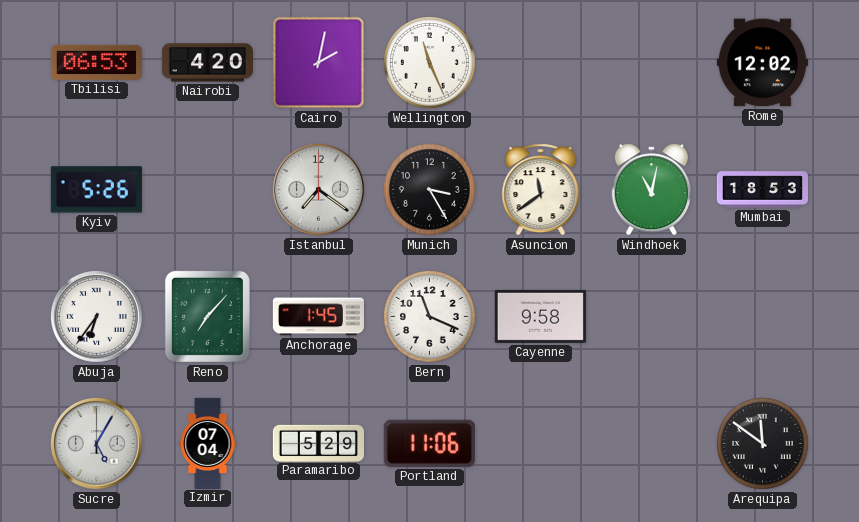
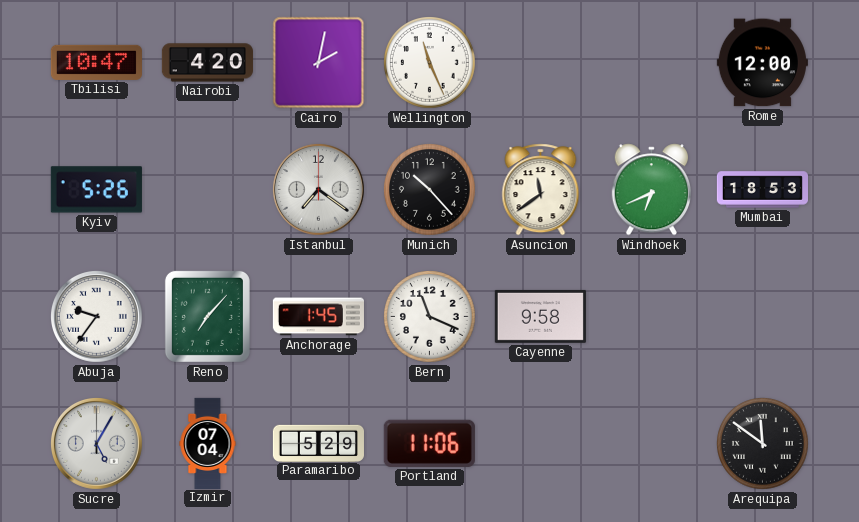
Tbilisi: 06:53 -> 10:47 (96, 62)
Rome: 12:02 -> 12:00 (762, 63)
Munich: 3:25 -> 10:23 (430, 190)
Windhoek: 11:02 -> 6:41 (651, 190)
Abuja: 6:36 -> 9:36 (96, 316)
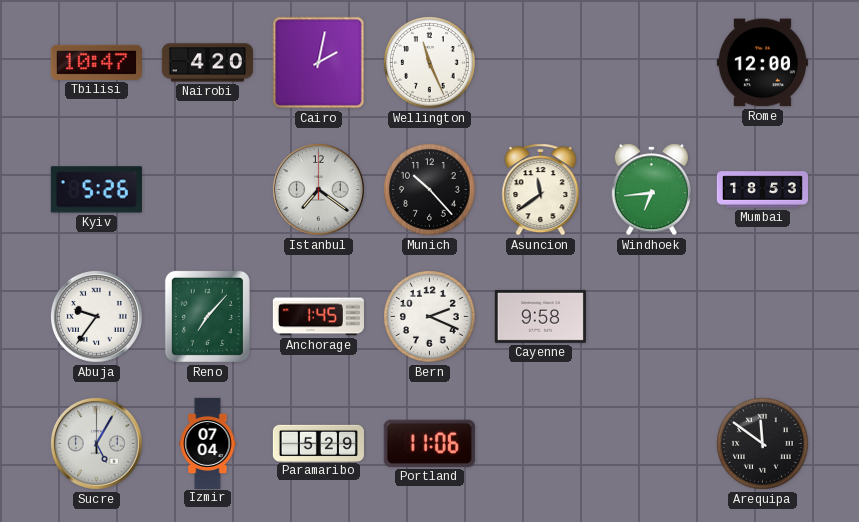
Windhoek: 6:41 -> 6:44 (651, 190)
Bern: 11:19 -> 2:19 (430, 317)
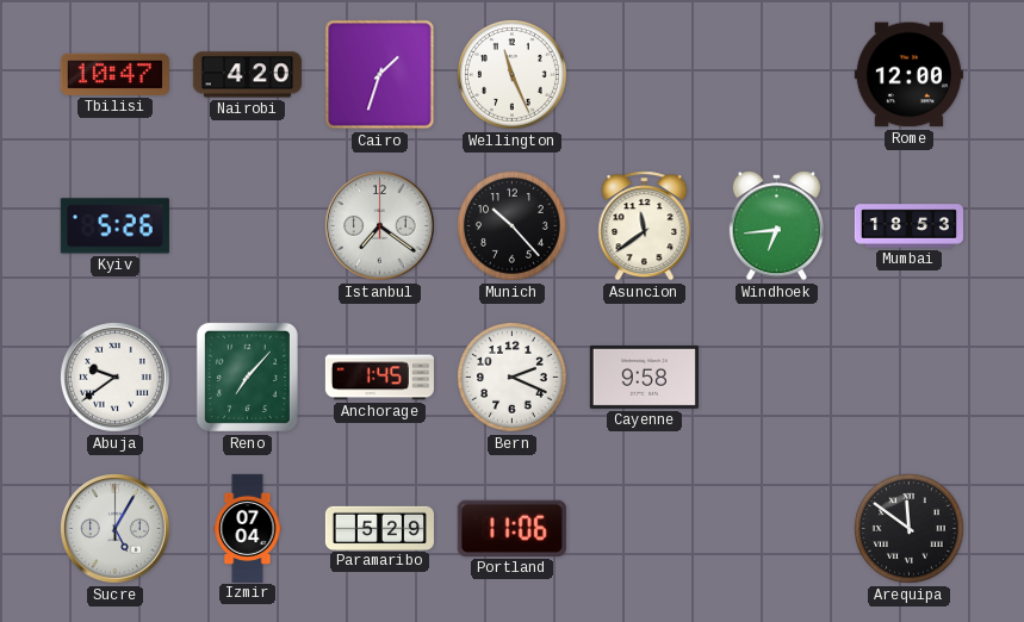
Cairo: 2:02 -> 1:33 (380, 75)
Abuja: 9:36 -> 9:39 (114, 377)
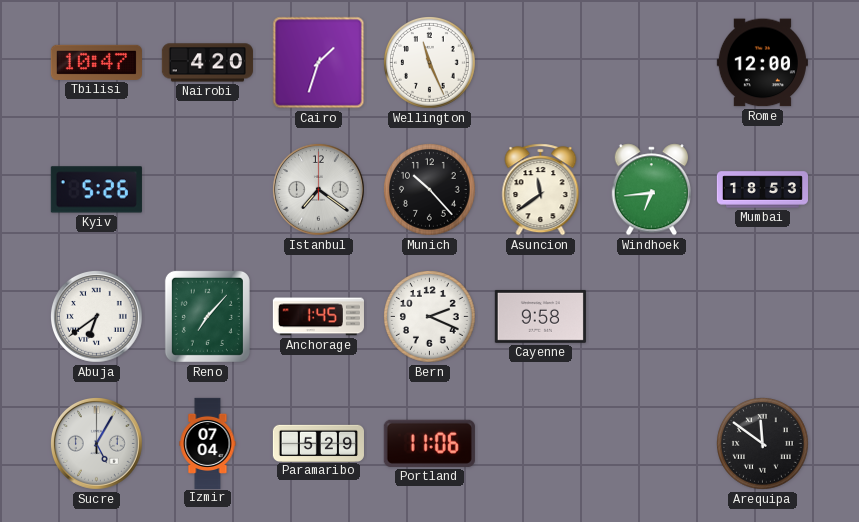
Abuja: 9:39 -> 6:39 (96, 316)
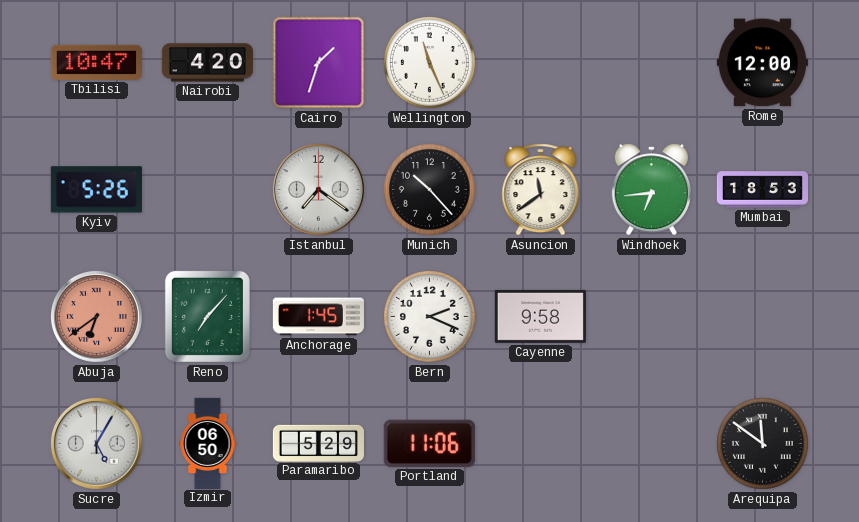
Abuja dial: white -> salmon (96, 316)
Izmir: 07:04 -> 06:50 (208, 443)
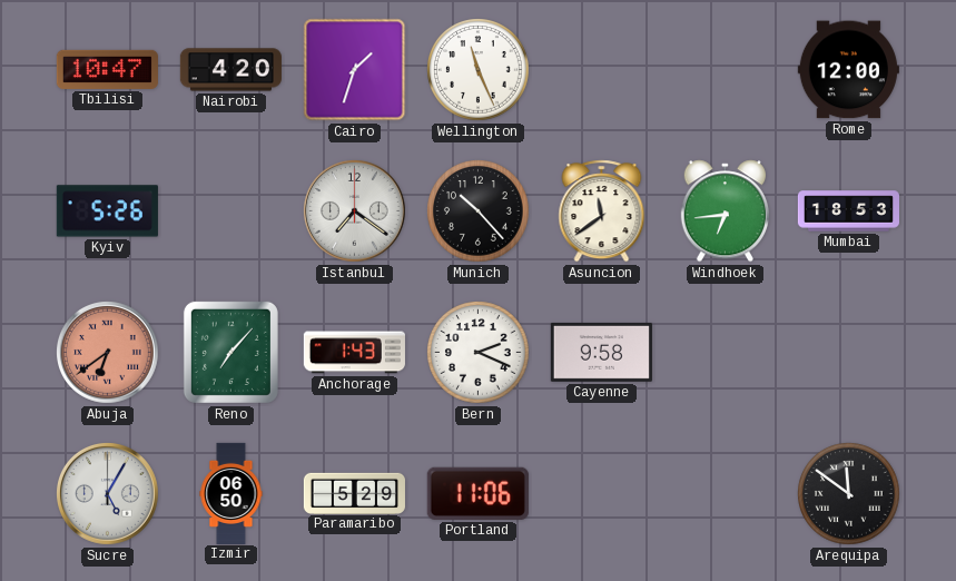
Anchorage: 1:45 -> 1:43 (354, 353)
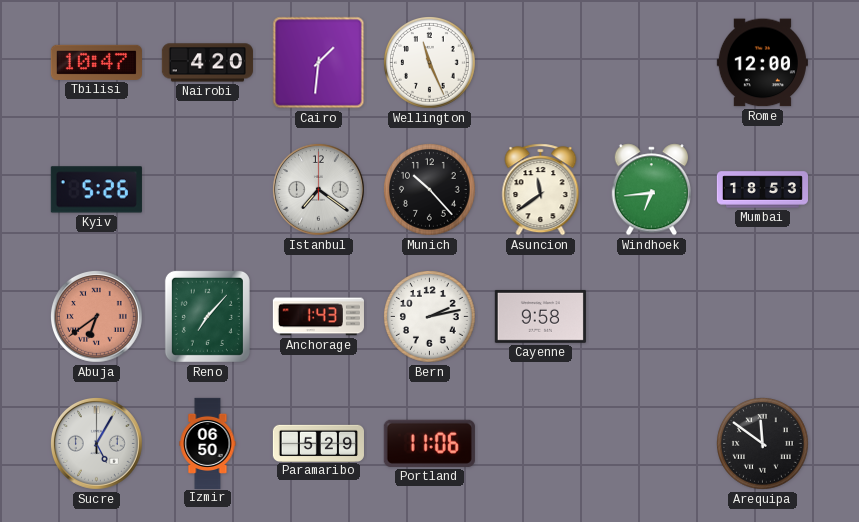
Cairo: 1:33 -> 1:31 (319, 63)
Bern: 2:19 -> 2:13 (430, 317)
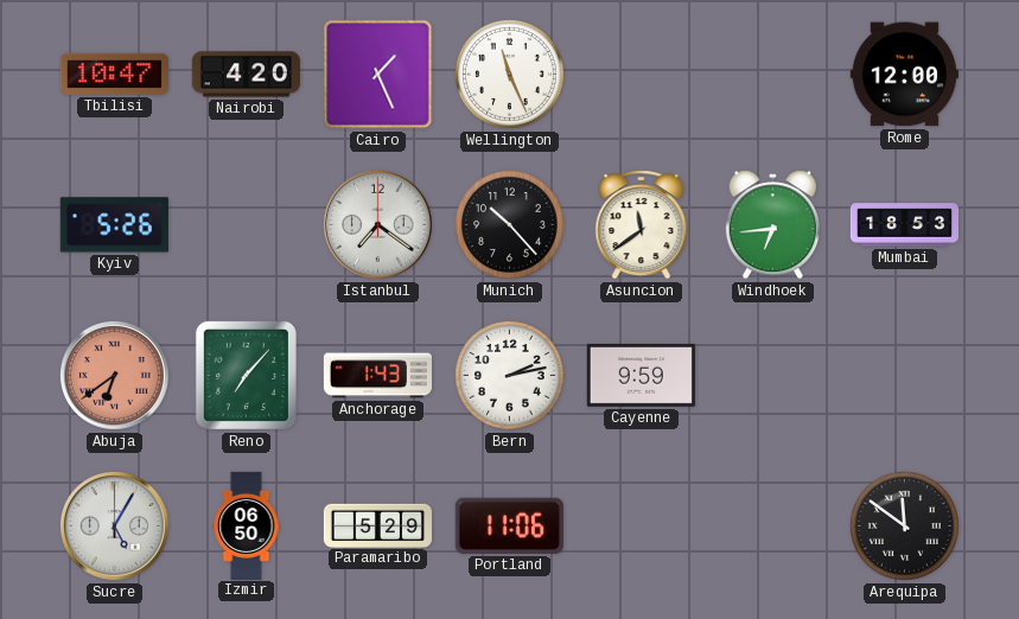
Cairo: 1:31 -> 1:26 (378, 75)
Cayenne: 9:58 -> 9:59 (641, 375)
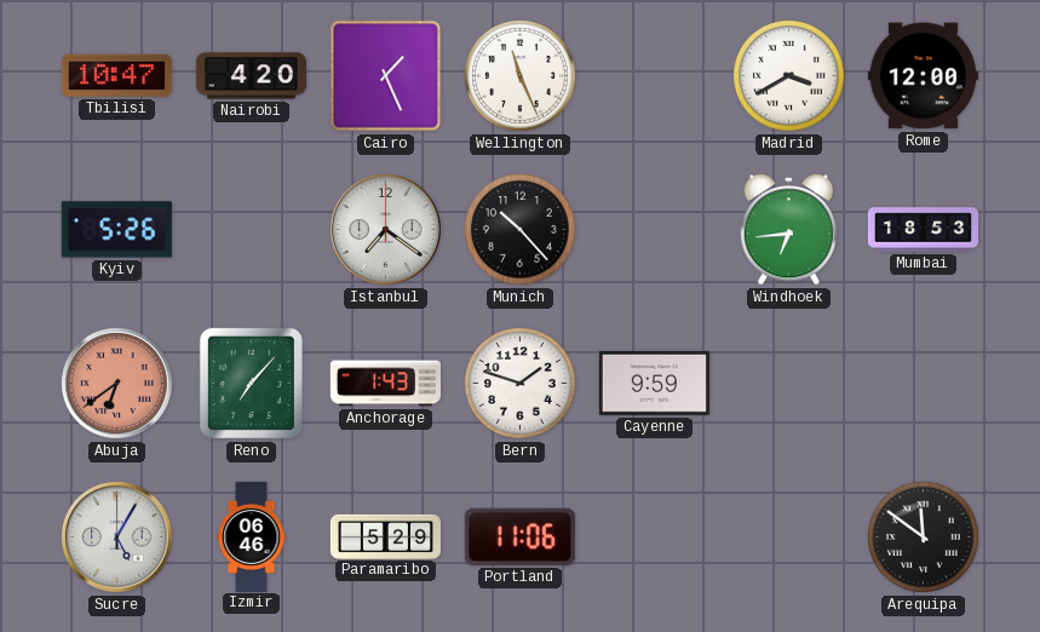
Madrid: none -> 3:40 (789, 76)
Asuncion: 11:39 -> none (642, 225)
Bern: 2:13 -> 1:48 (521, 384)
Izmir: 06:50 -> 06:46 (252, 536)
